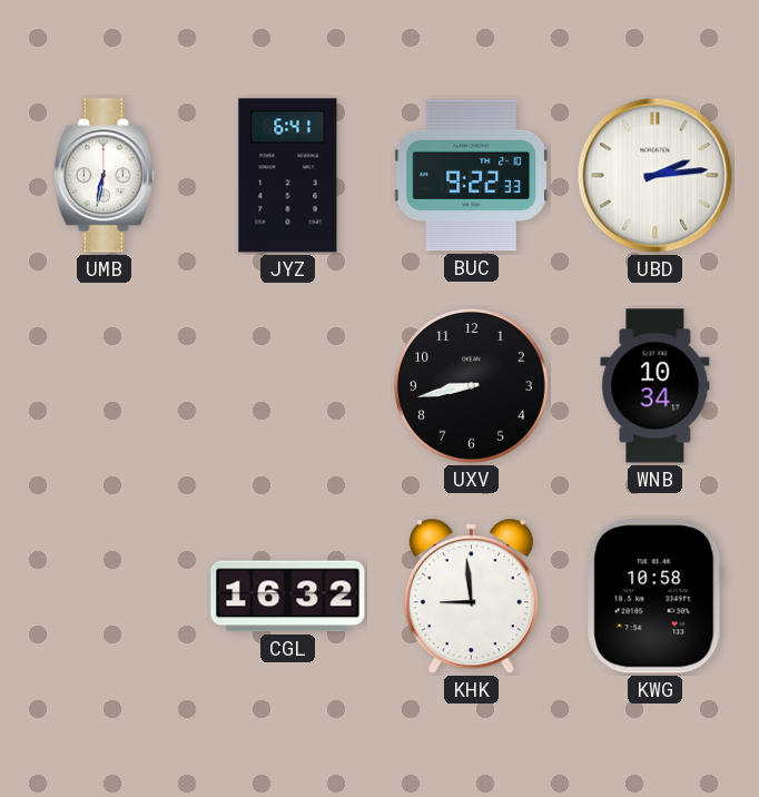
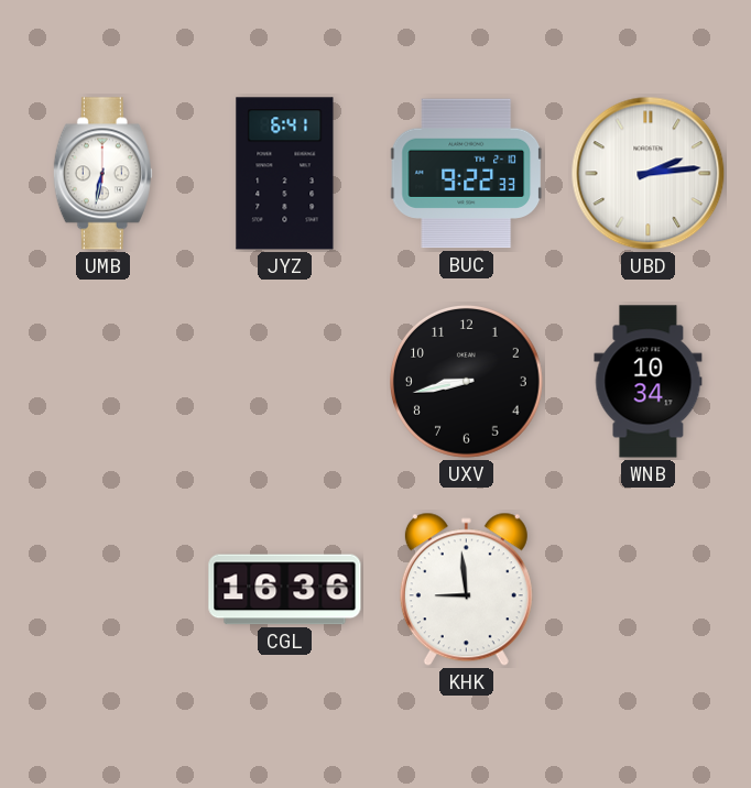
CGL: 16:32 -> 16:36 (285, 590)
KWG: 10:58 -> none (654, 597)
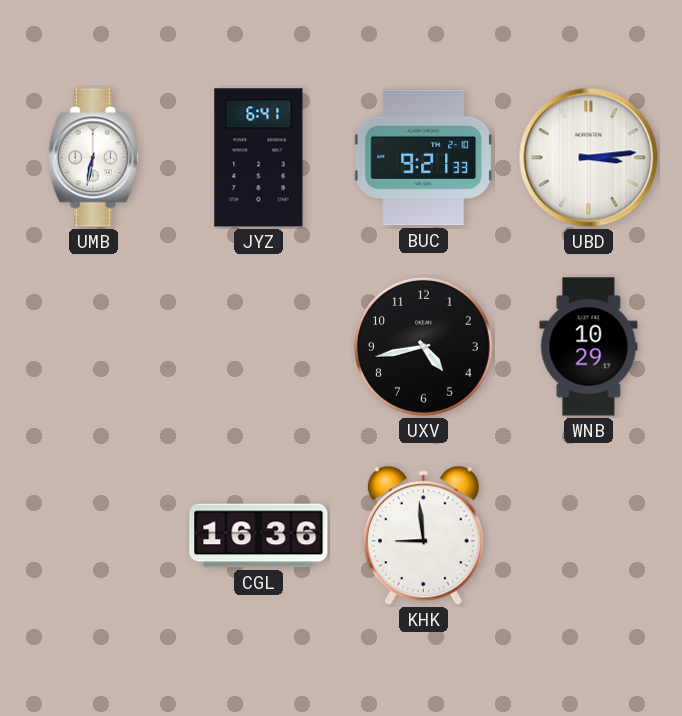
BUC: 9:22 -> 9:21 (424, 158)
UBD: 2:14 -> 3:14 (589, 158)
UXV: 8:43 -> 4:43 (423, 346)
WNB: 10:34 -> 10:29 (589, 347)
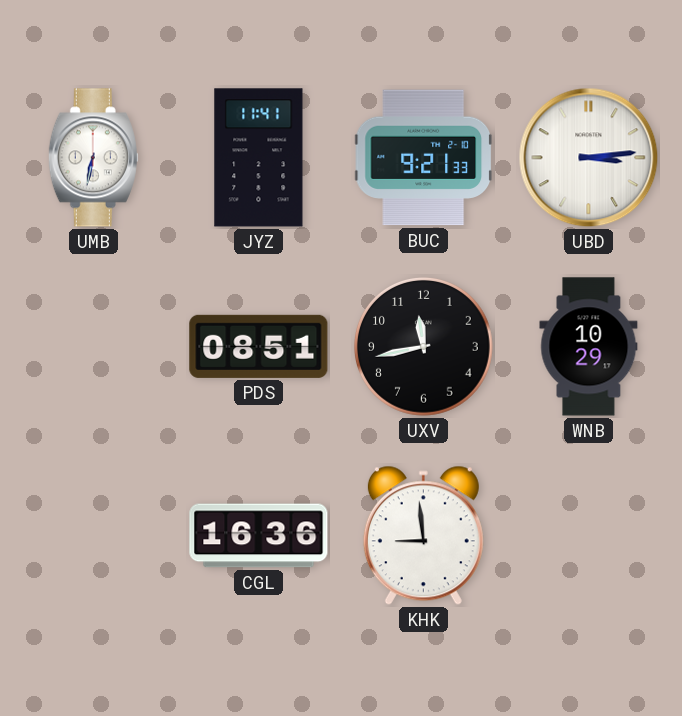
JYZ: 6:41 -> 11:41 (259, 158)
PDS: none -> 08:51 (259, 346)
UXV: 4:43 -> 11:43 (423, 346)
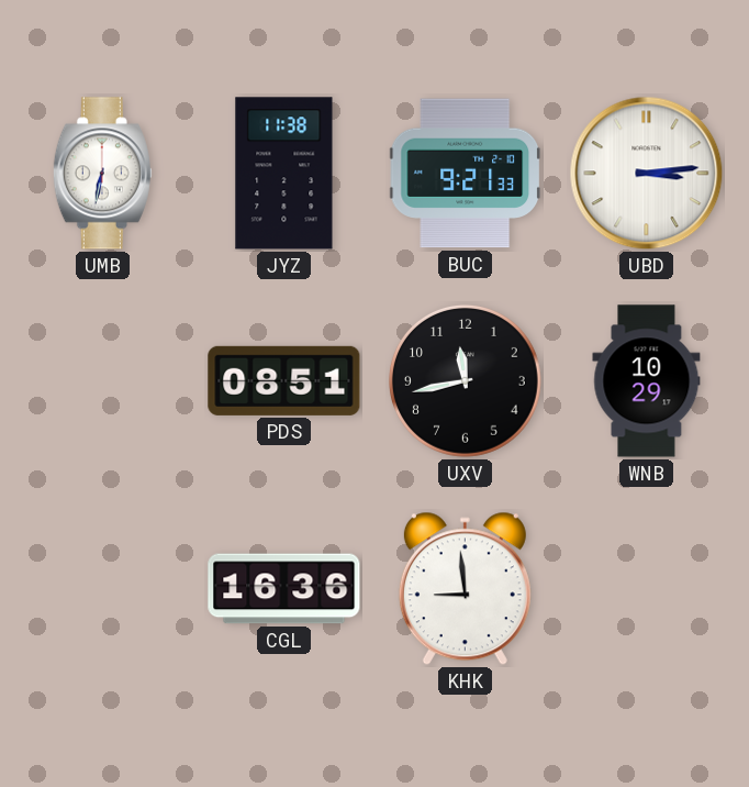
JYZ: 11:41 -> 11:38 (284, 174)
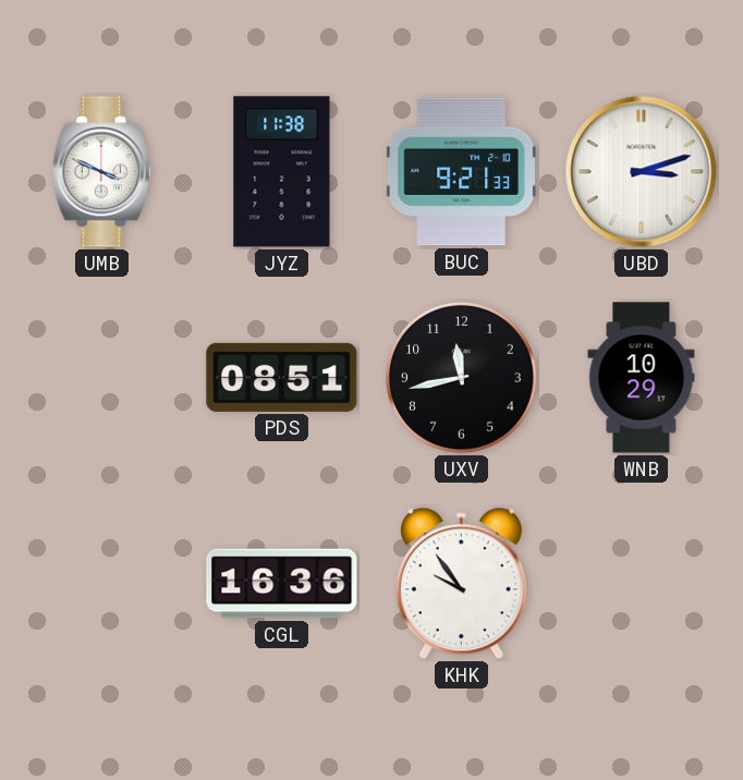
UMB: 6:32 -> 3:49 (101, 172)
UBD: 3:14 -> 3:12 (642, 172)
KHK: 8:59 -> 9:54 (461, 584)
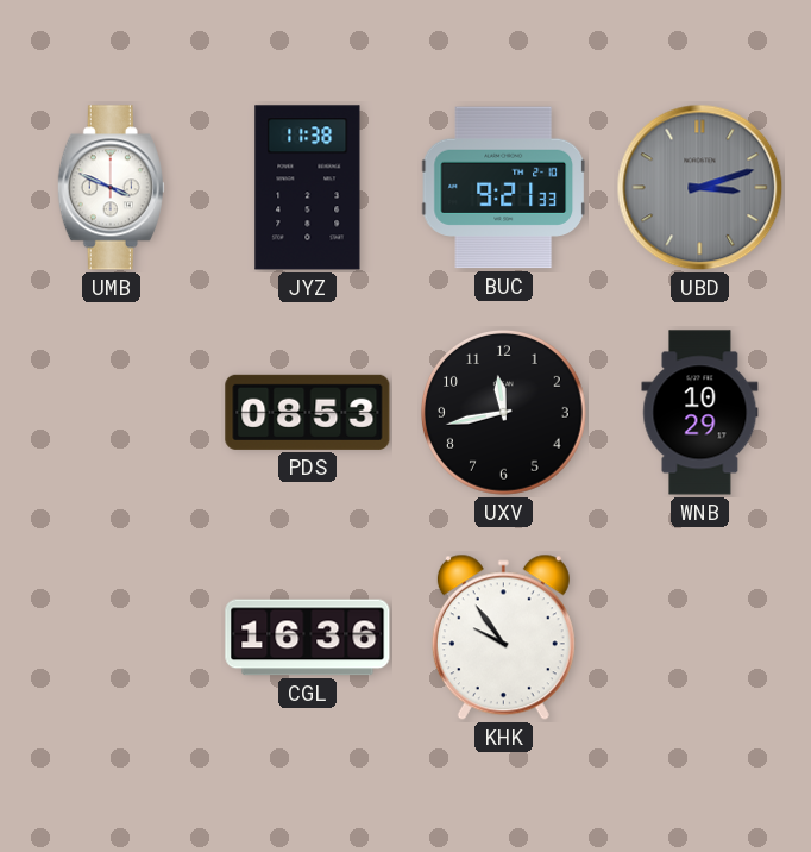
UBD dial: white -> grey (700, 188)
PDS: 08:51 -> 08:53 (308, 412)
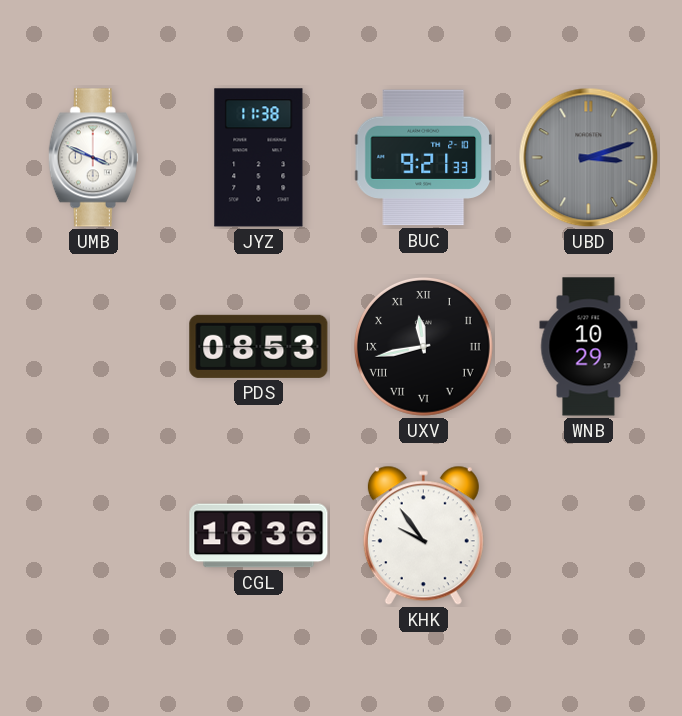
UXV numerals: Arabic -> Roman (423, 346)
